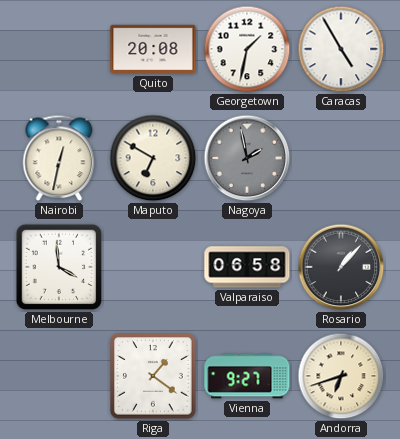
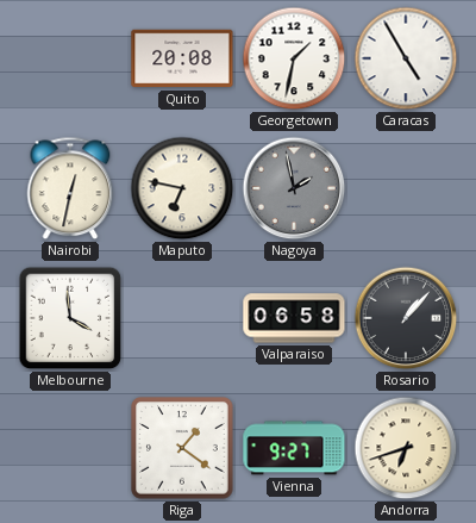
Maputo: 6:50 -> 6:47 (182, 188)
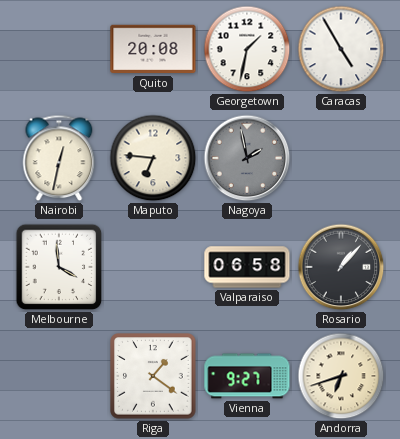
Maputo: 6:47 -> 6:46 (153, 158)
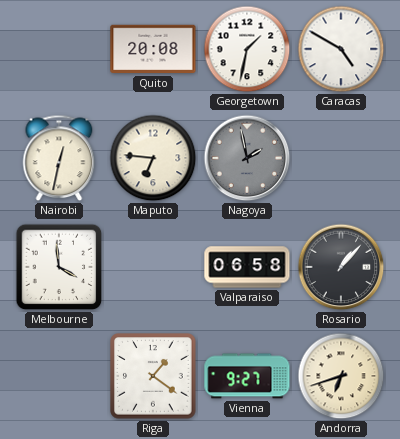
Caracas: 4:55 -> 4:50 (341, 49)
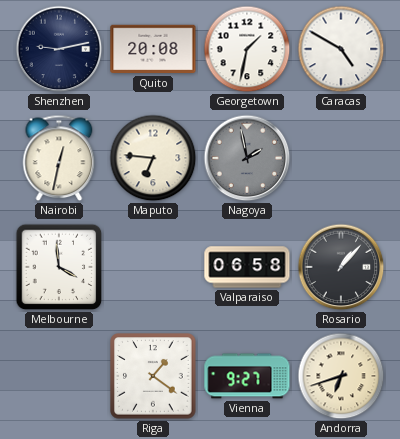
Shenzhen: none -> 9:13 (59, 49)
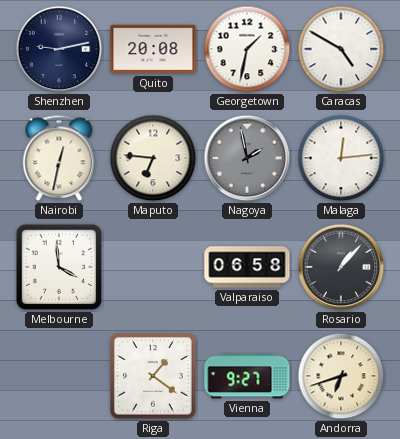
Malaga: none -> 12:14 (341, 158)
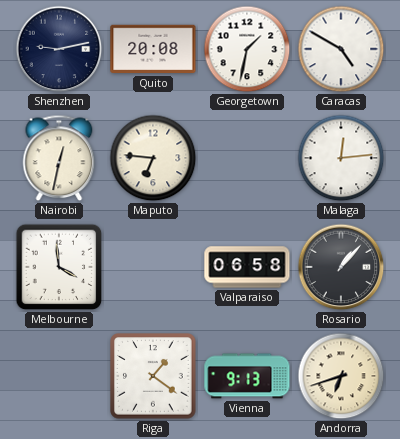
Nagoya: 1:58 -> none (247, 158)
Vienna: 9:27 -> 9:13 (247, 376)
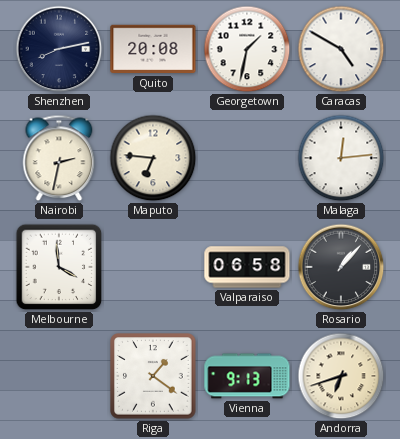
Shenzhen: 9:13 -> 8:13 (59, 49)
Nairobi: 12:32 -> 2:32 (59, 158)
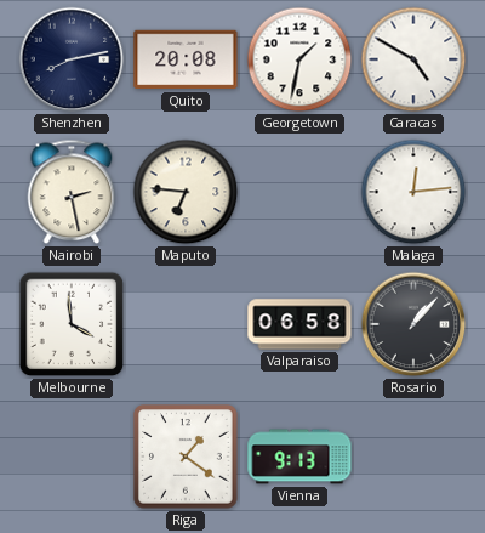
Nairobi: 2:32 -> 2:28 (72, 192)
Andorra: 6:42 -> none (341, 376)
